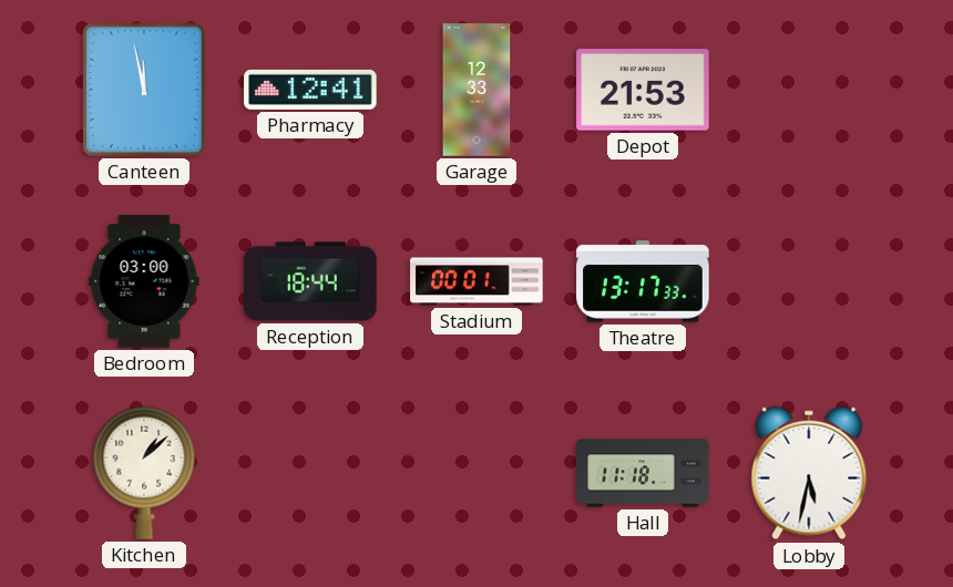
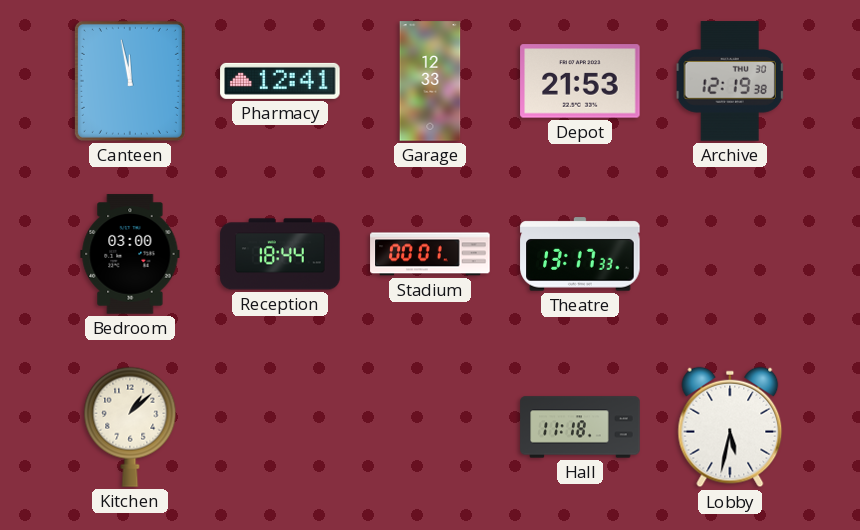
Archive: none -> 12:19 (730, 81)
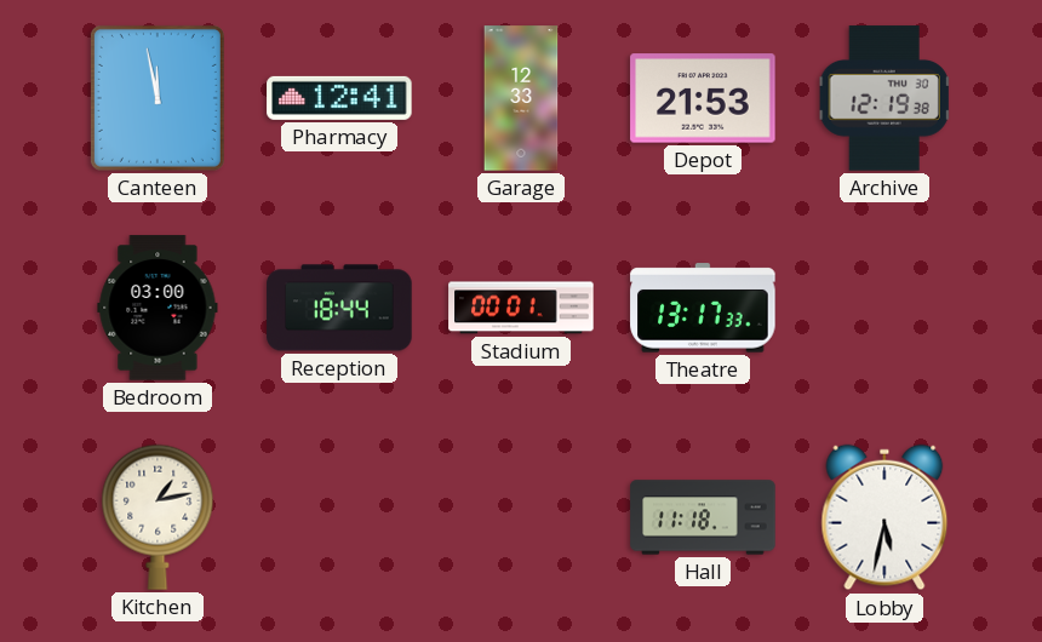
Kitchen: 1:08 -> 1:13 (158, 517)
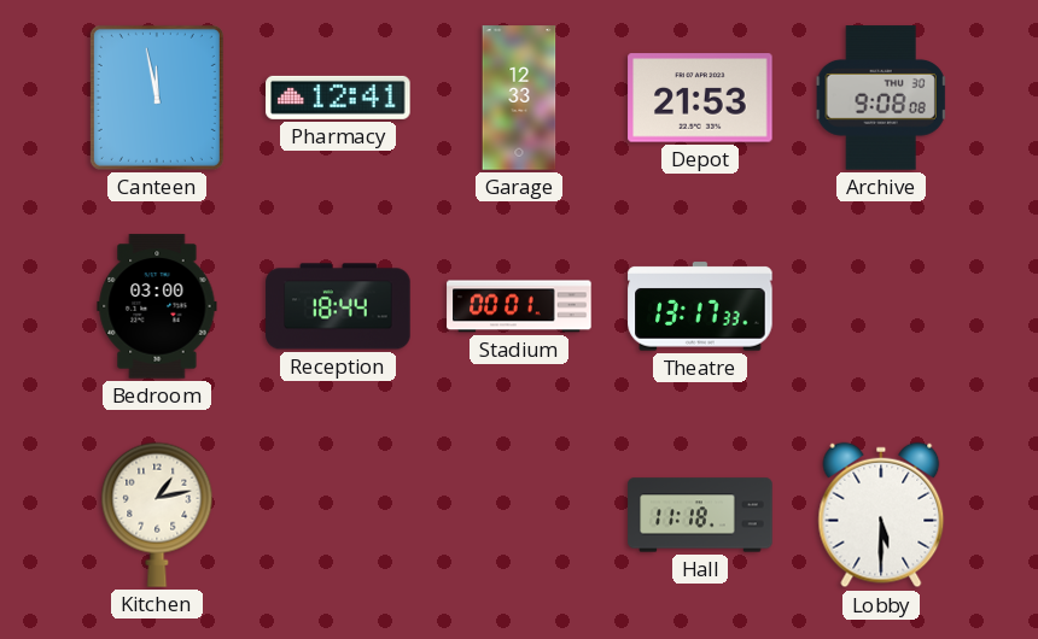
Archive: 12:19 -> 9:08 (881, 98)
Lobby: 5:32 -> 5:30 (881, 515)
